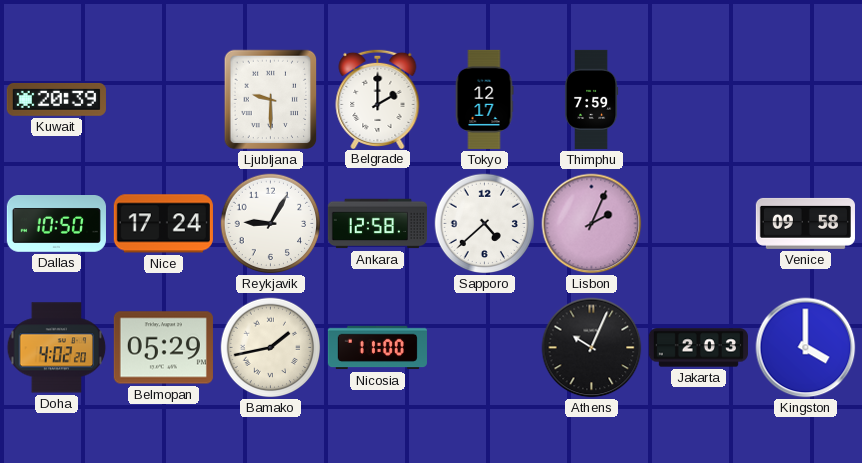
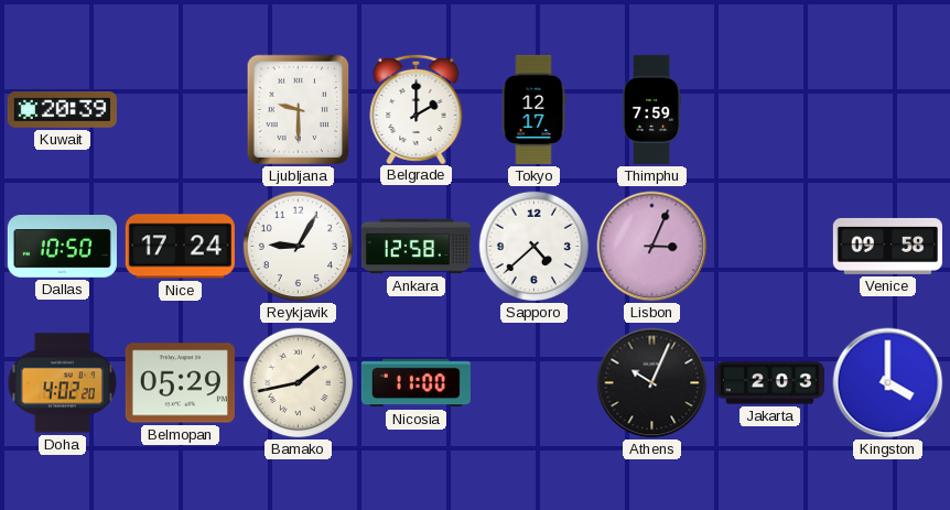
Lisbon: 2:04 -> 3:04 (652, 247)
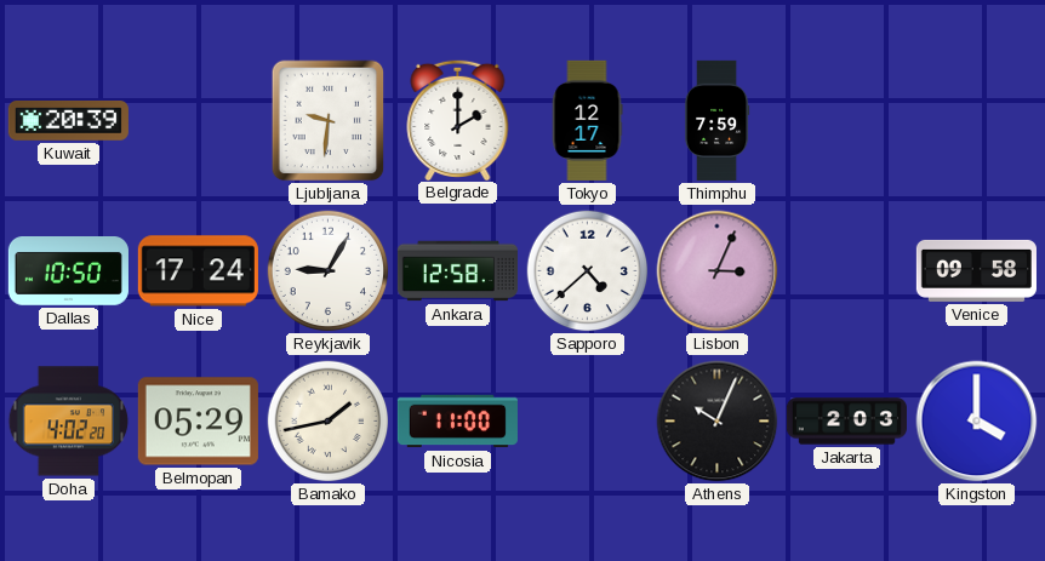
Ljubljana: 9:30 -> 9:31 (329, 121)
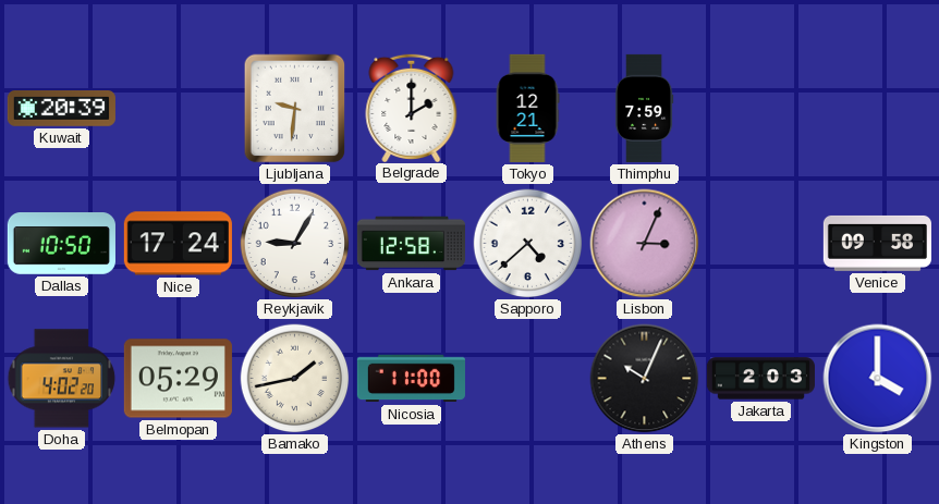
Tokyo: 12:17 -> 12:21 (527, 108)
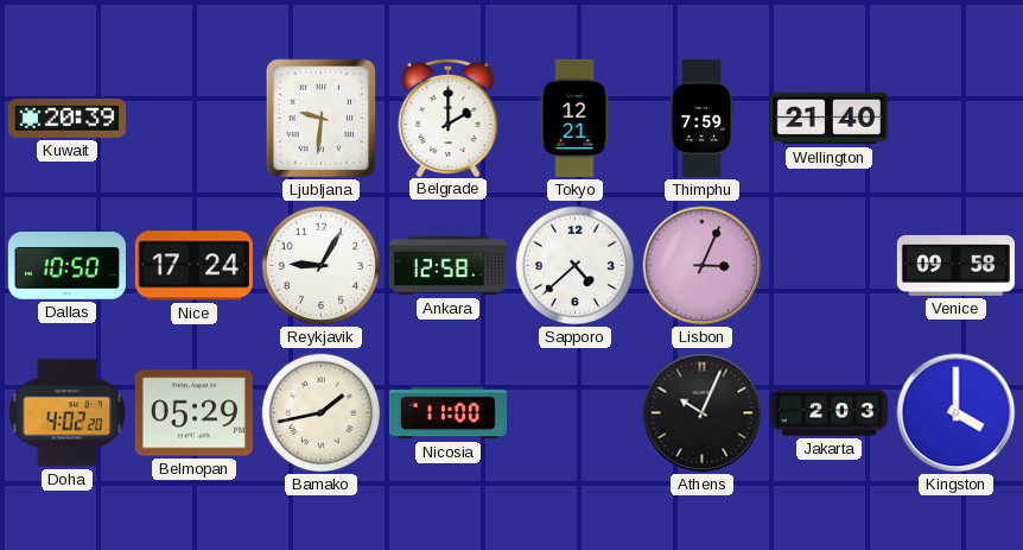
Wellington: none -> 21:40 (828, 119)
